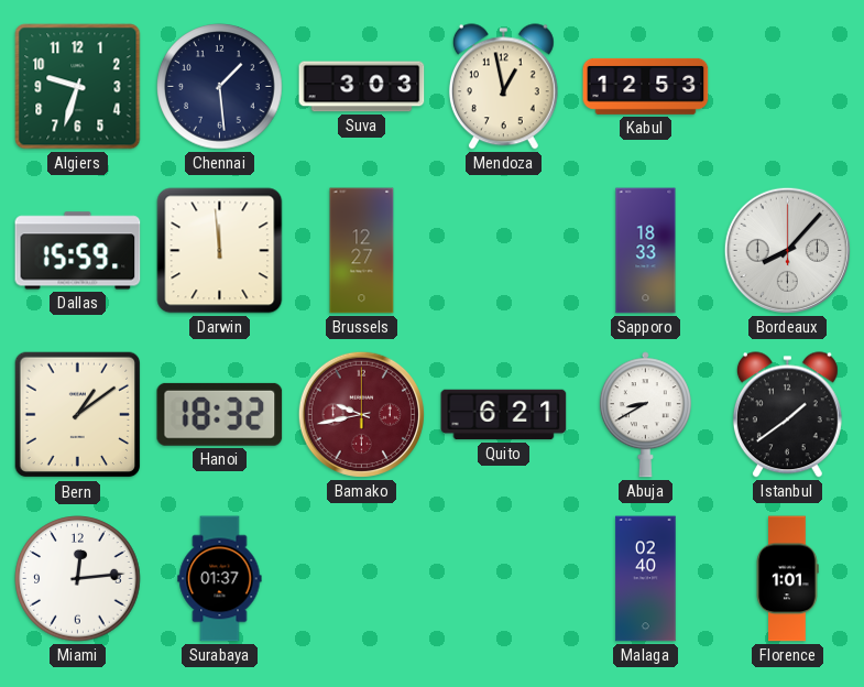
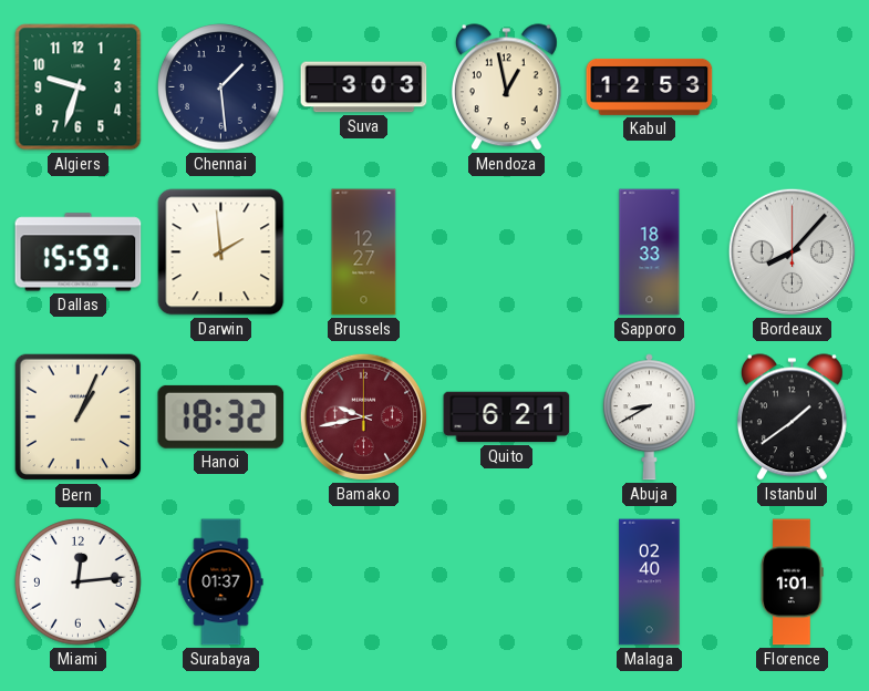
Darwin: 11:59 -> 1:59 (221, 252)
Bern: 1:09 -> 1:04 (79, 417)
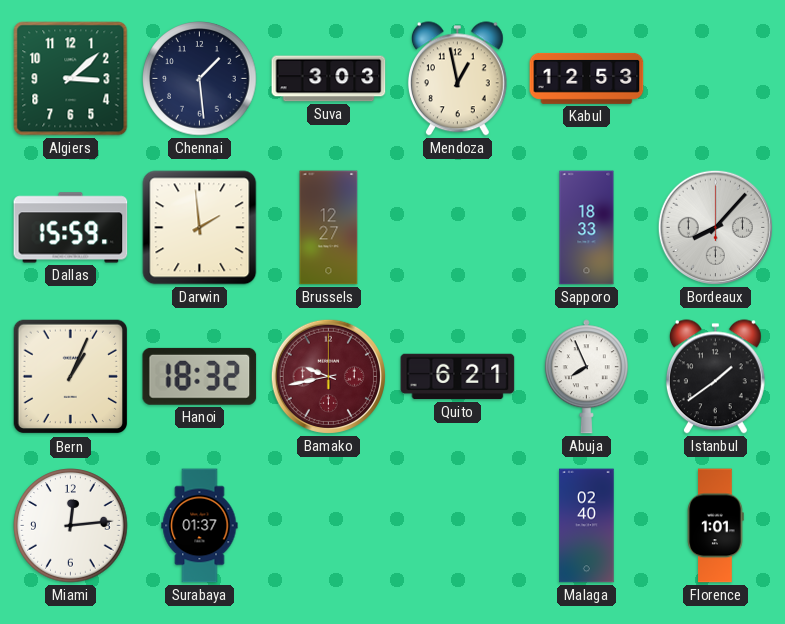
Algiers: 9:33 -> 3:08 (71, 79)
Abuja: 8:40 -> 7:56 (586, 377)
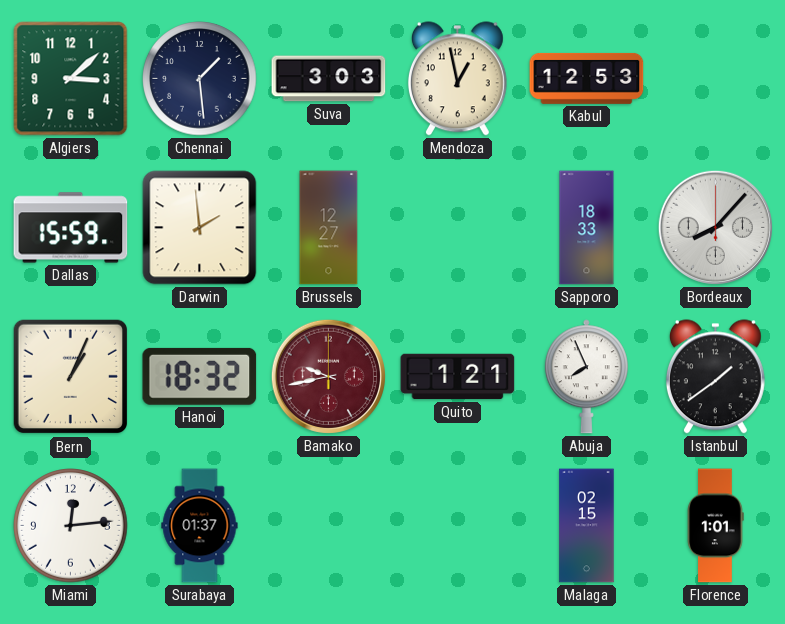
Quito: 6:21 -> 1:21 (458, 377)
Malaga: 02:40 -> 02:15 (587, 526)
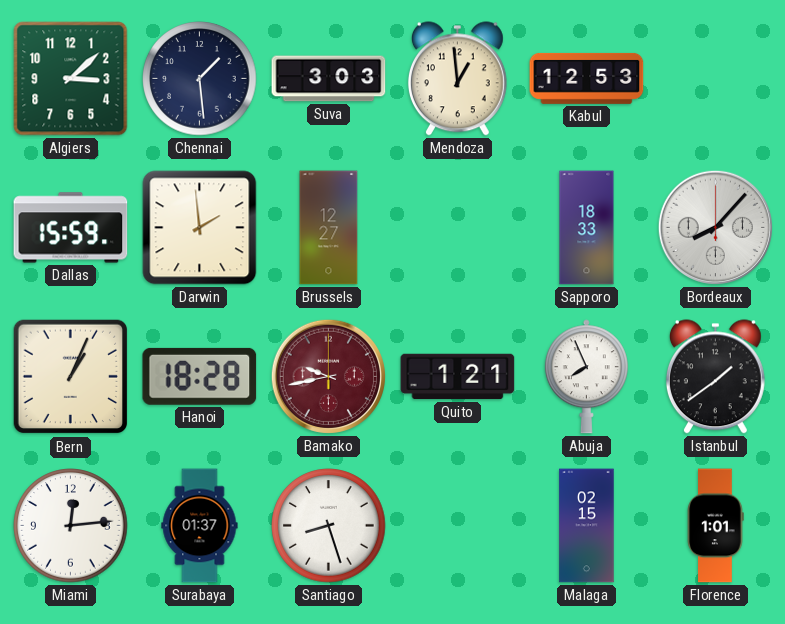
Mendoza: 12:58 -> 12:59 (457, 79)
Hanoi: 18:32 -> 18:28 (200, 376)
Santiago: none -> 8:27 (329, 526)
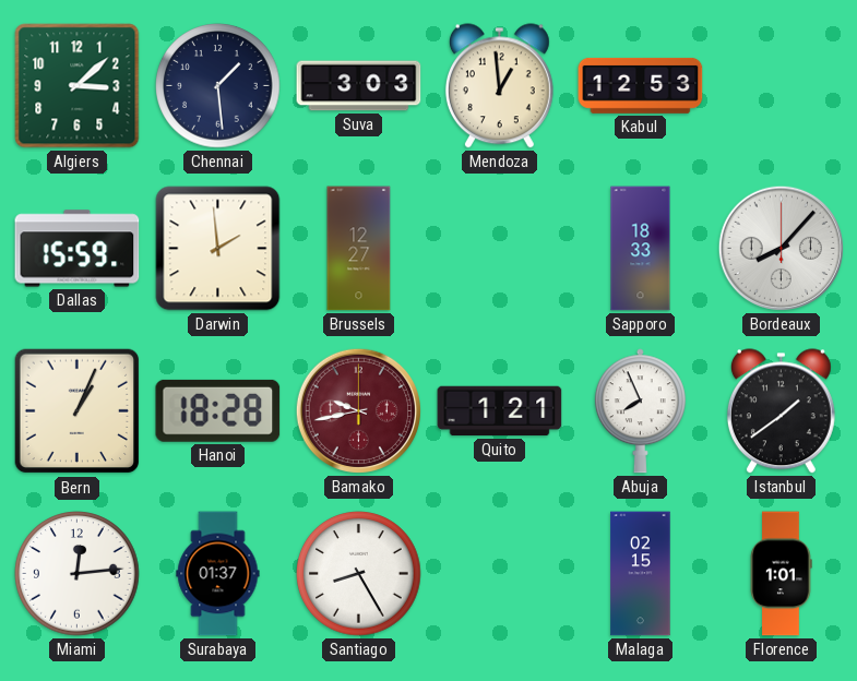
Santiago: 8:27 -> 8:25 (359, 574)
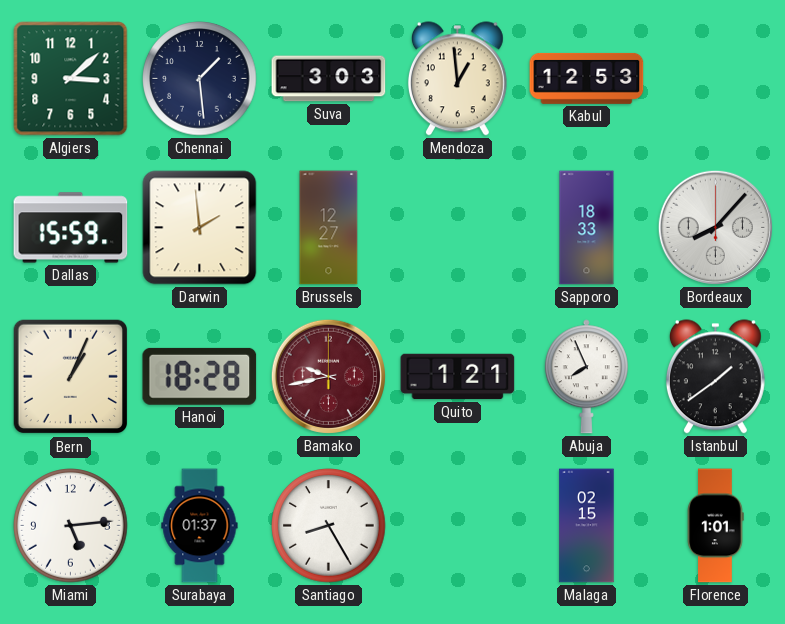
Miami: 12:14 -> 5:14 (71, 526)
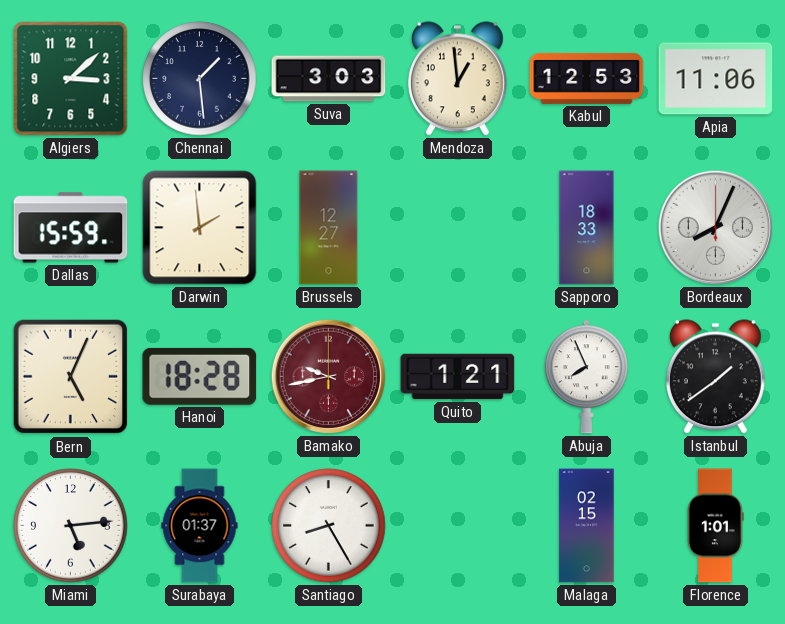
Apia: none -> 11:06 (716, 79)
Bordeaux: 8:07 -> 8:04 (715, 227)
Bern: 1:04 -> 5:04 (71, 377)
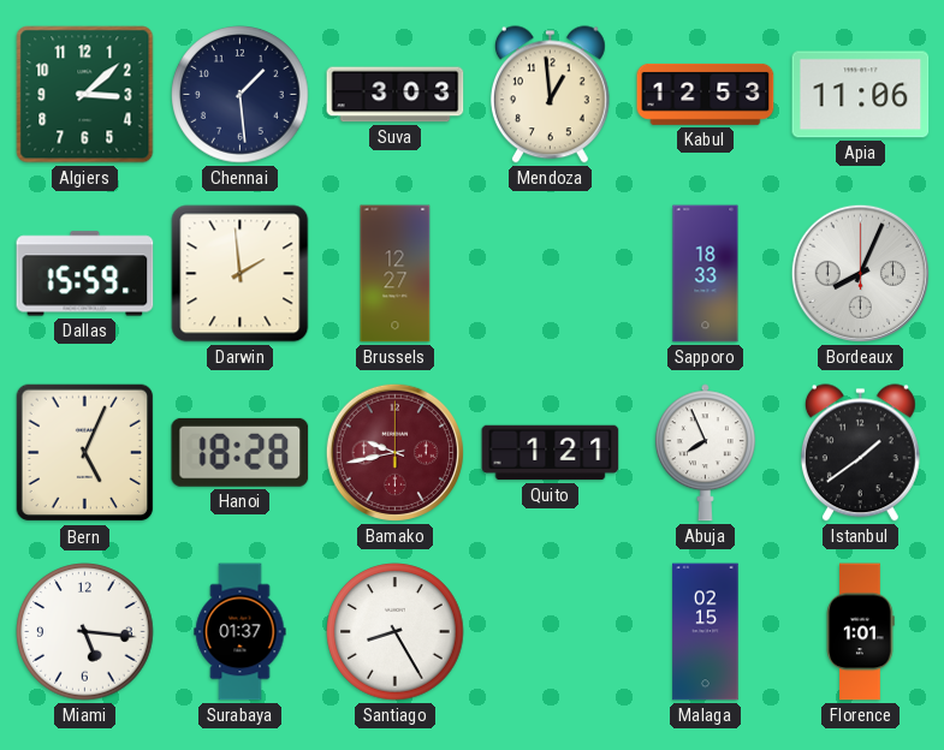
Miami: 5:14 -> 5:16 (85, 632)
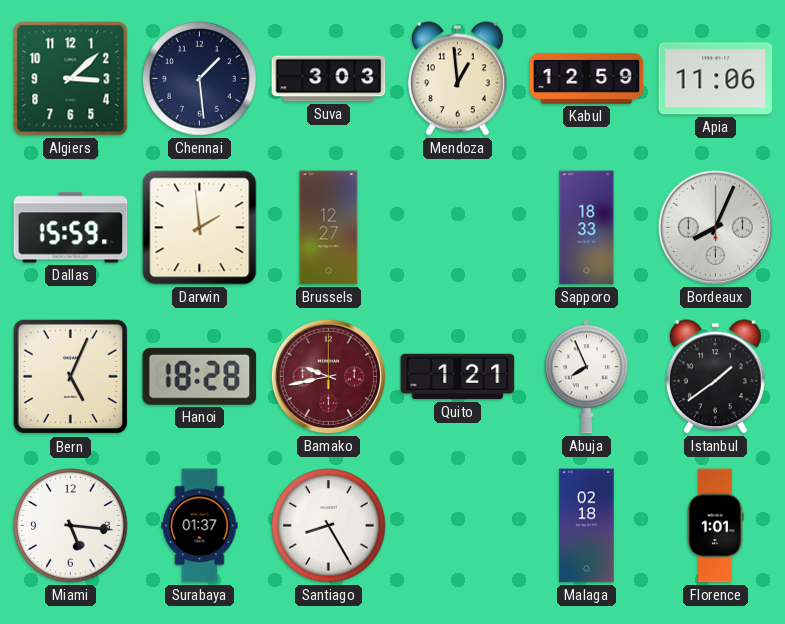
Kabul: 12:53 -> 12:59 (587, 78)
Malaga: 02:15 -> 02:18 (587, 526)
